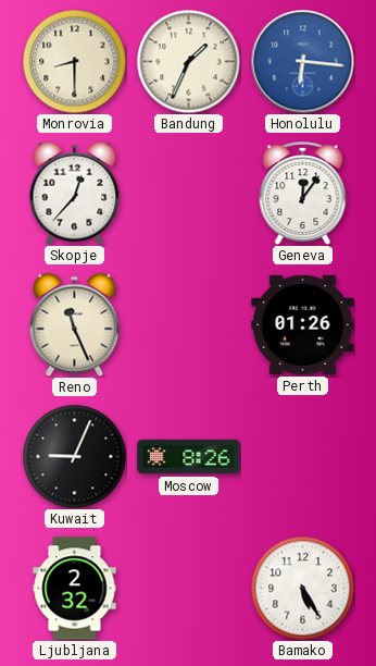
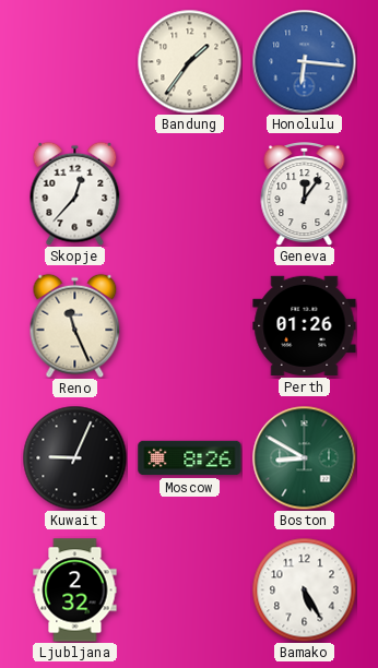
Monrovia: 8:30 -> none (74, 61)
Bandung: 1:34 -> 1:36 (189, 61)
Boston: none -> 8:50 (304, 457)
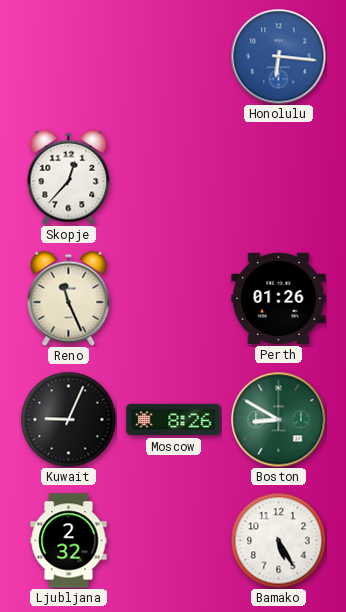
Bandung: 1:36 -> none (189, 61)
Geneva: 12:06 -> none (305, 194)
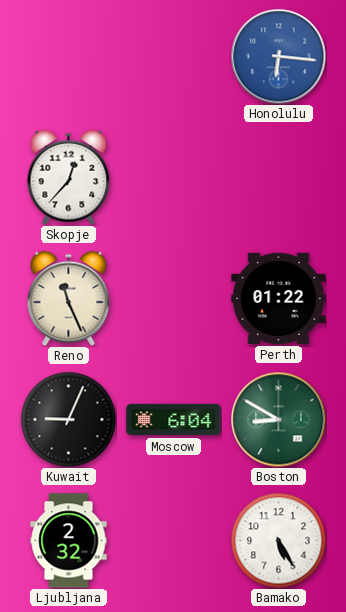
Perth: 01:26 -> 01:22 (279, 298)
Moscow: 8:26 -> 6:04 (174, 420)
